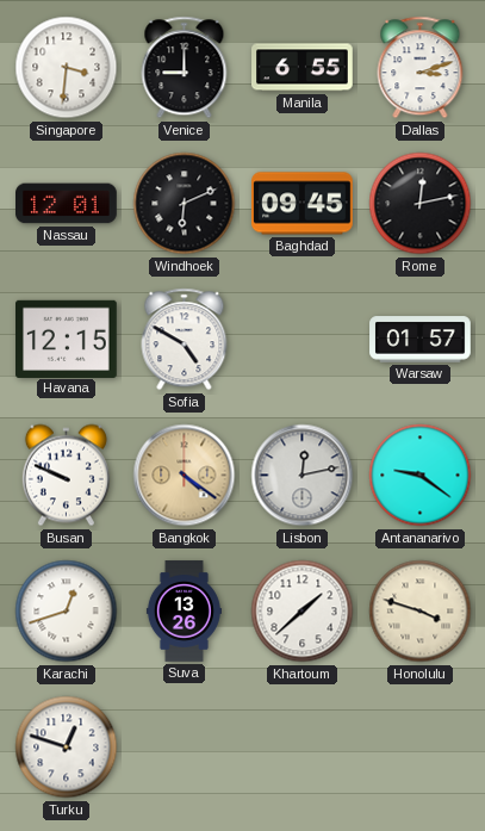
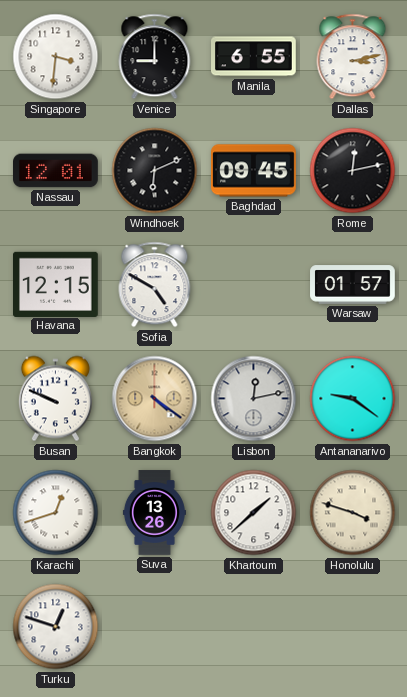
Dallas: 3:12 -> 3:13 (353, 57)
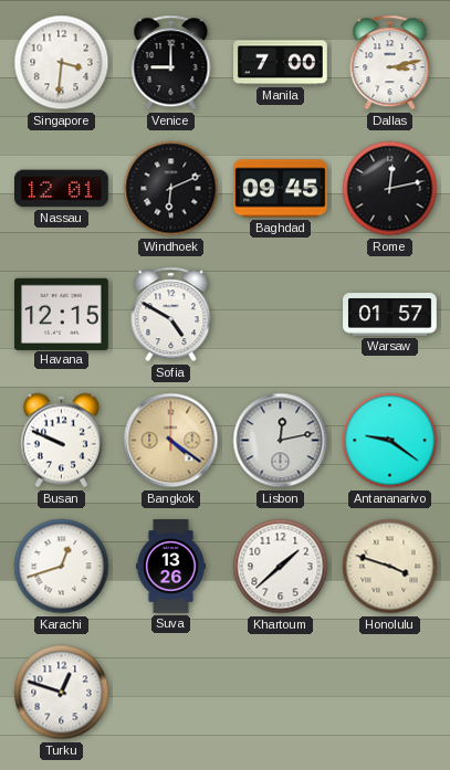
Manila: 6:55 -> 7:00 (281, 63)
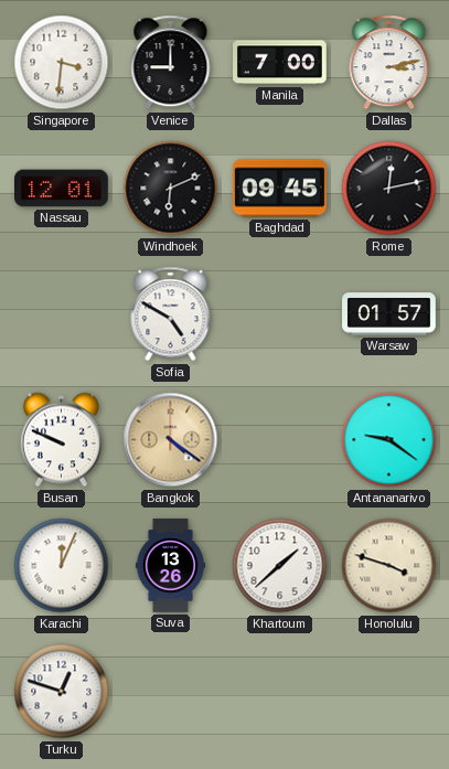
Havana: 12:15 -> none (62, 314)
Lisbon: 12:13 -> none (281, 441)
Karachi: 12:42 -> 12:04 (62, 566)
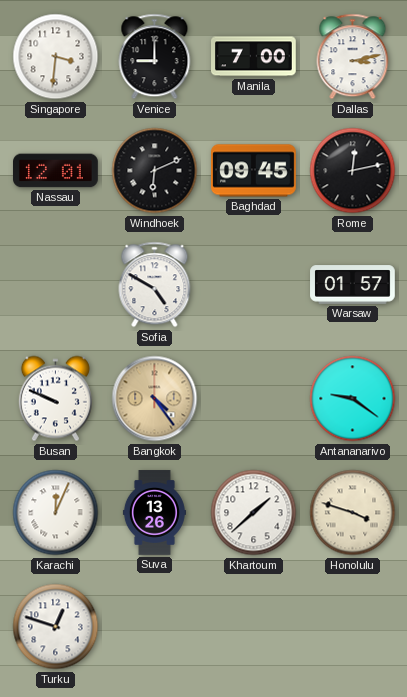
Bangkok: 4:21 -> 4:24 (155, 399)
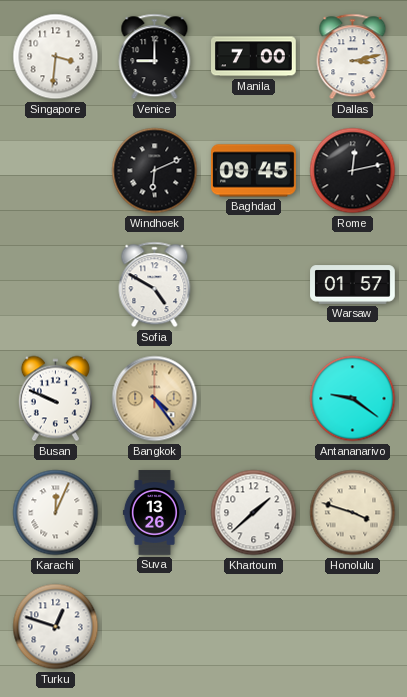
Nassau: 12:01 -> none (56, 171)
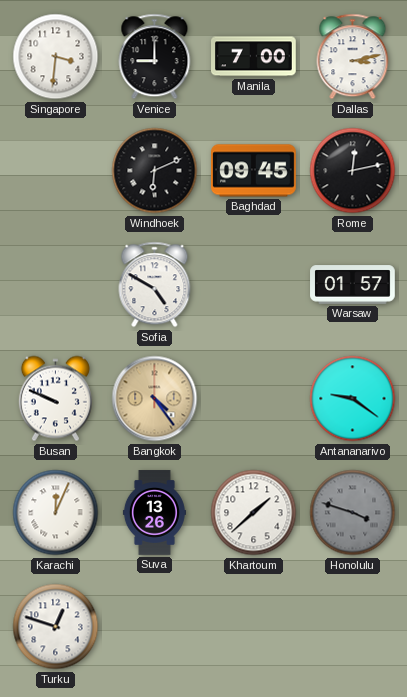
Honolulu dial: cream -> grey (353, 513)
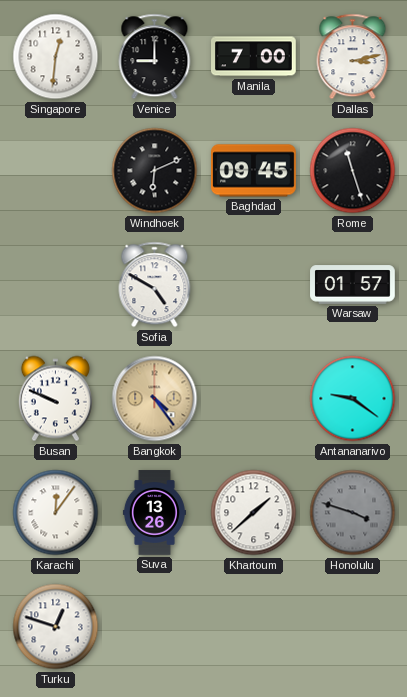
Singapore: 3:31 -> 12:31 (56, 57)
Rome: 12:13 -> 11:27 (353, 171)
Karachi: 12:04 -> 12:06 (56, 513)
